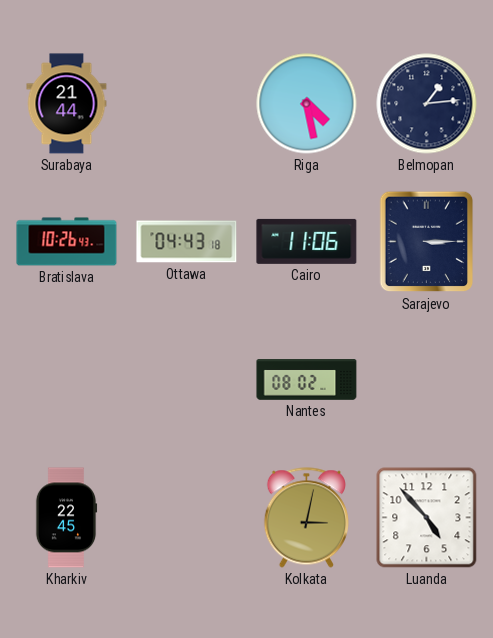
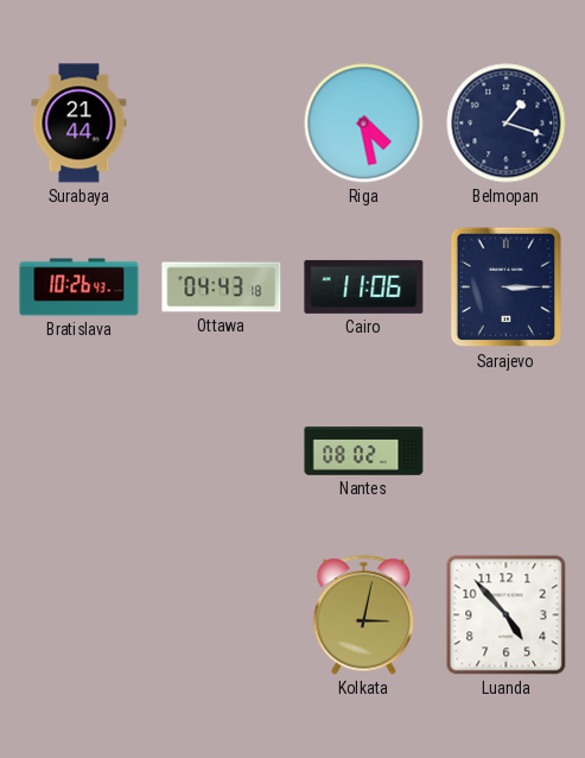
Belmopan: 1:14 -> 1:18 (507, 124)
Kharkiv: 22:45 -> none (66, 518)
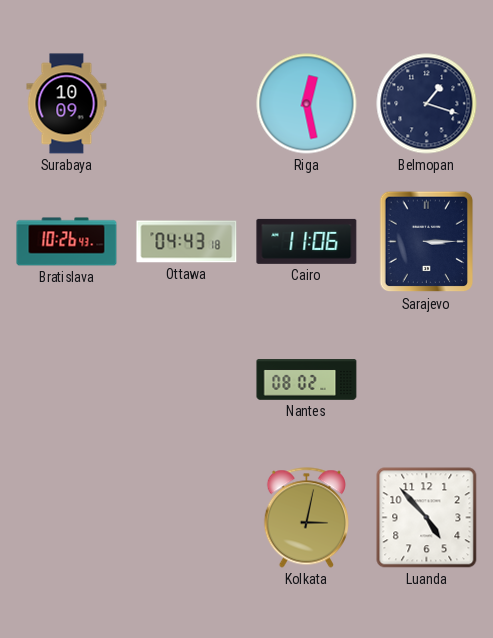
Surabaya: 21:44 -> 10:09 (67, 104)
Riga: 4:28 -> 12:28 (307, 104)
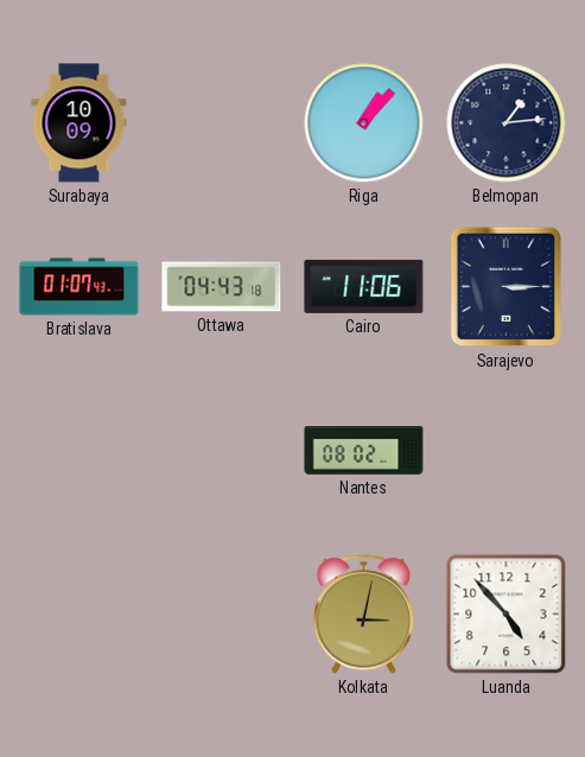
Riga: 12:28 -> 1:07 (364, 123)
Belmopan: 1:18 -> 1:14 (507, 123)
Bratislava: 10:26 -> 01:07 (80, 287)
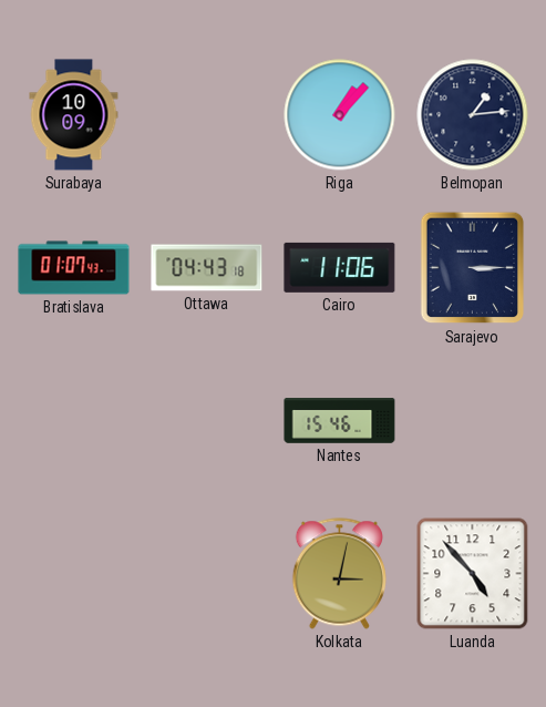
Nantes: 08:02 -> 15:46 (340, 421)
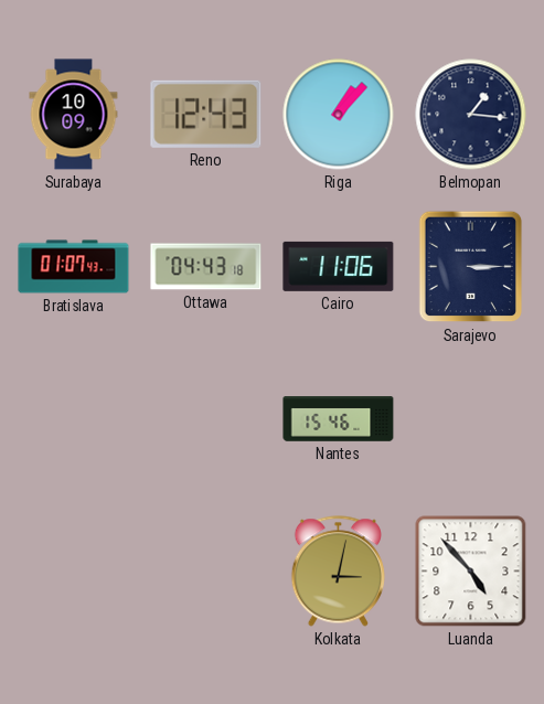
Reno: none -> 12:43 (206, 114)
Belmopan: 1:14 -> 1:16 (471, 115)
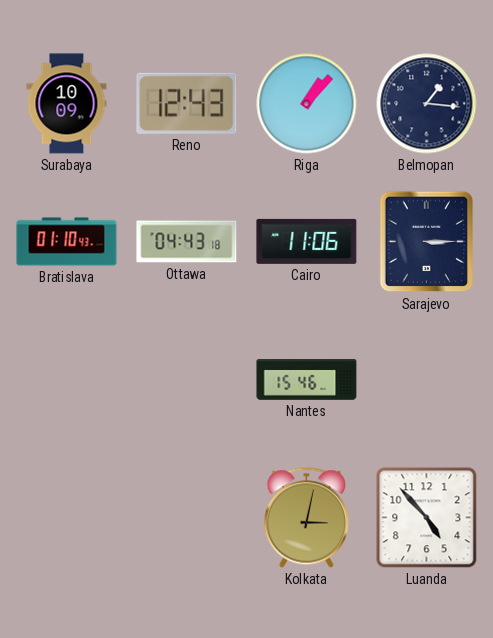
Bratislava: 01:07 -> 01:10 (67, 242)
